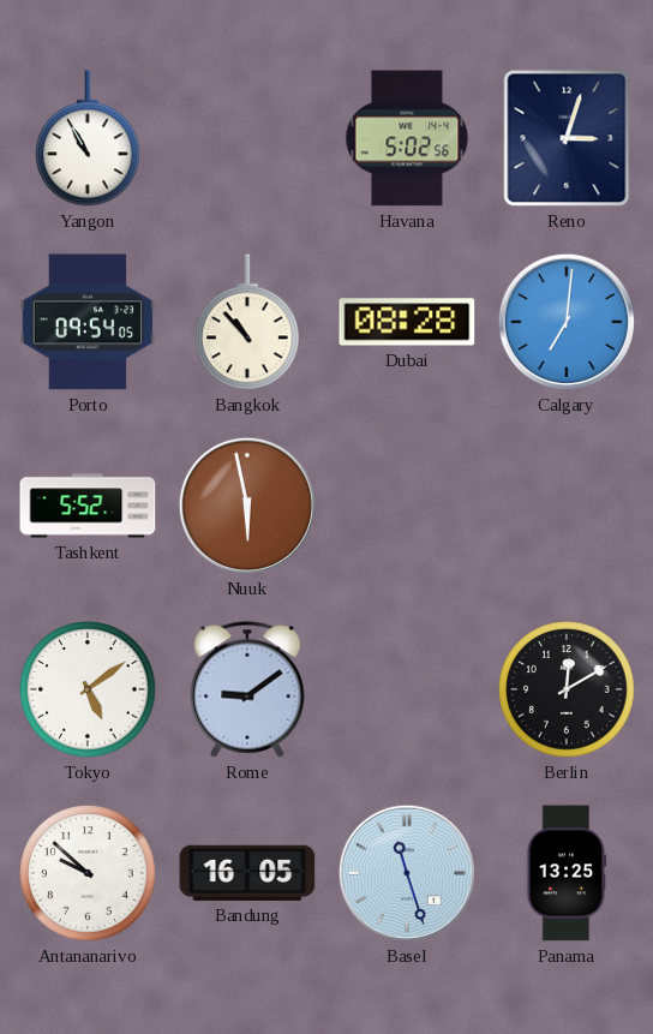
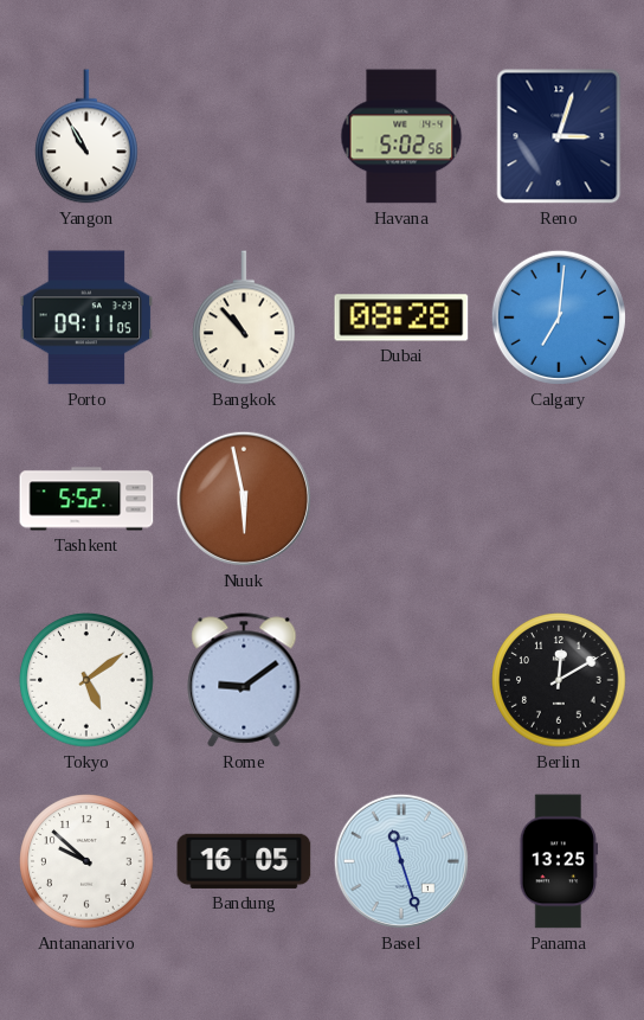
Porto: 09:54 -> 09:11 (86, 317)
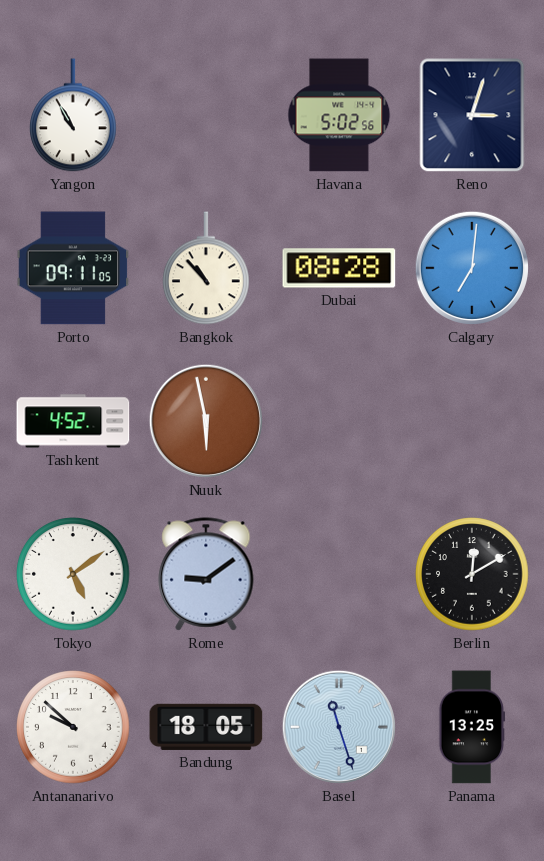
Tashkent: 5:52 -> 4:52 (73, 421)
Bandung: 16:05 -> 18:05 (206, 727)
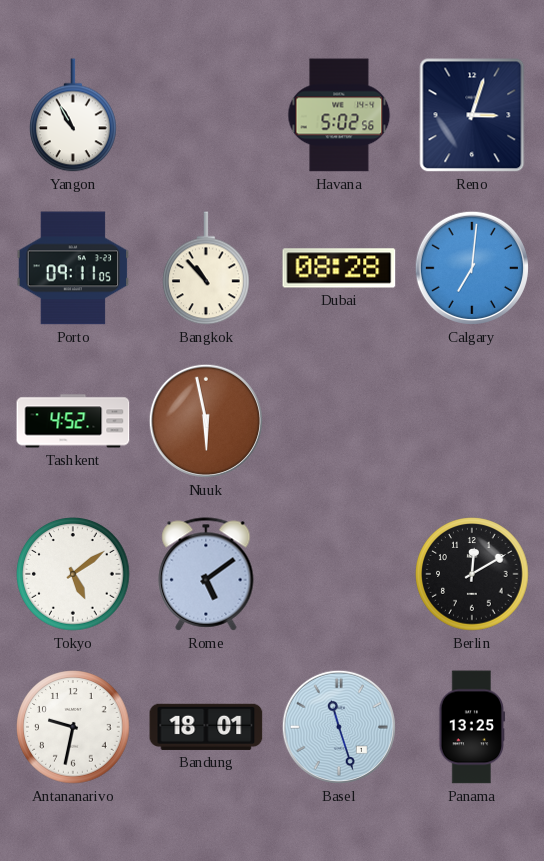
Rome: 9:09 -> 5:09 (206, 574)
Antananarivo: 9:52 -> 9:32 (73, 727)
Bandung: 18:05 -> 18:01 (206, 727)
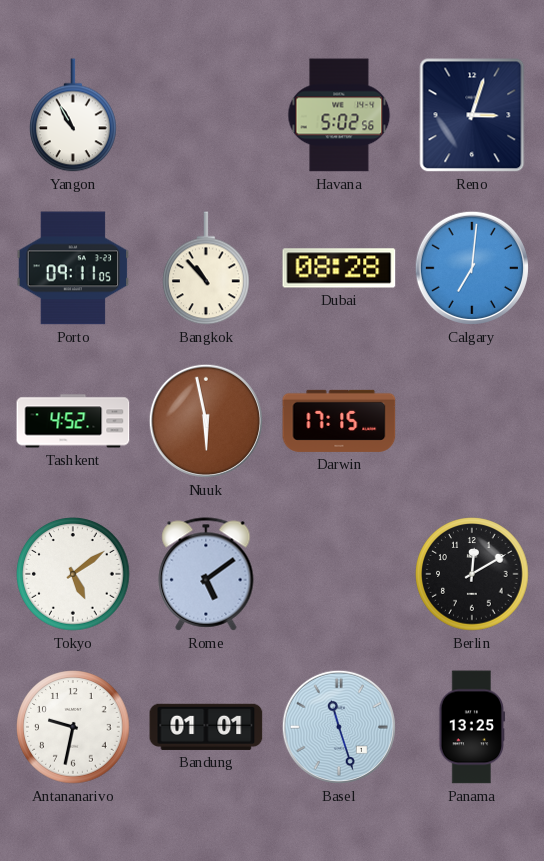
Darwin: none -> 17:15 (339, 421)
Bandung: 18:01 -> 01:01 (206, 727)
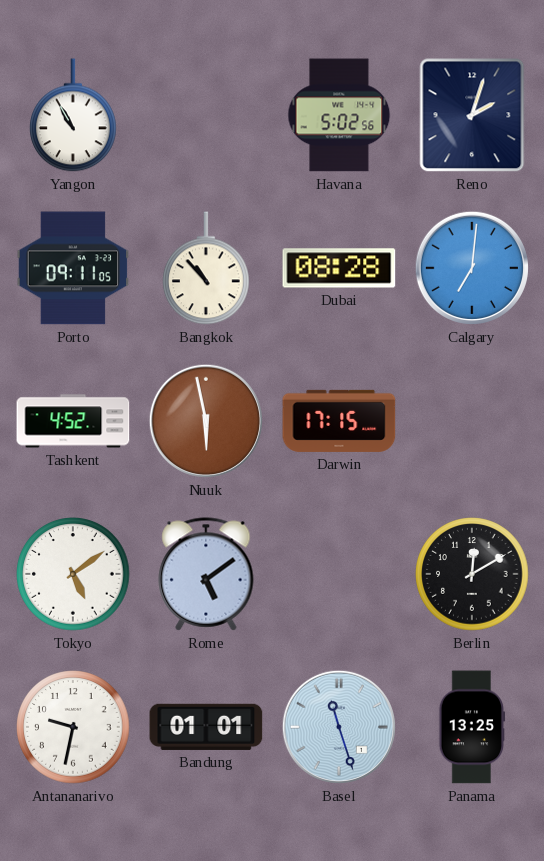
Reno: 3:03 -> 2:03 (472, 115)
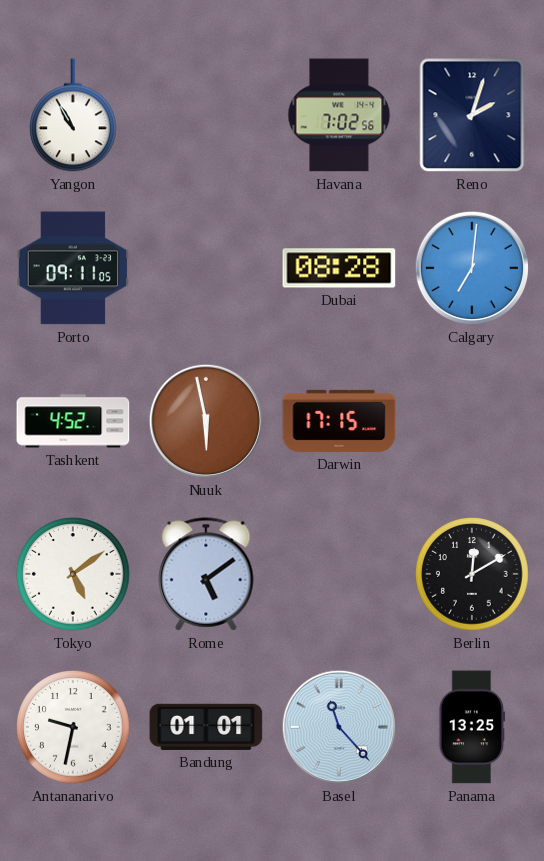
Havana: 5:02 -> 7:02 (339, 115)
Bangkok: 10:53 -> none (207, 268)
Basel: 11:27 -> 11:23 (339, 727)
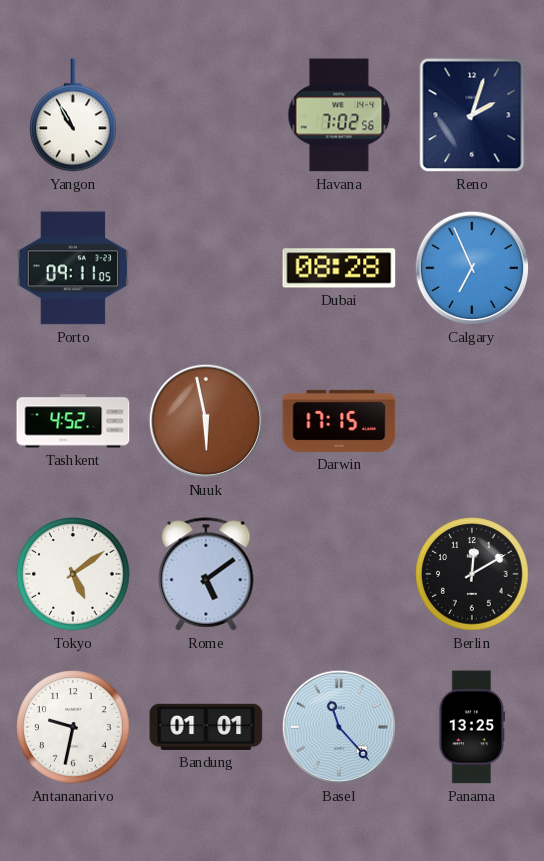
Calgary: 7:01 -> 6:56 (472, 268)
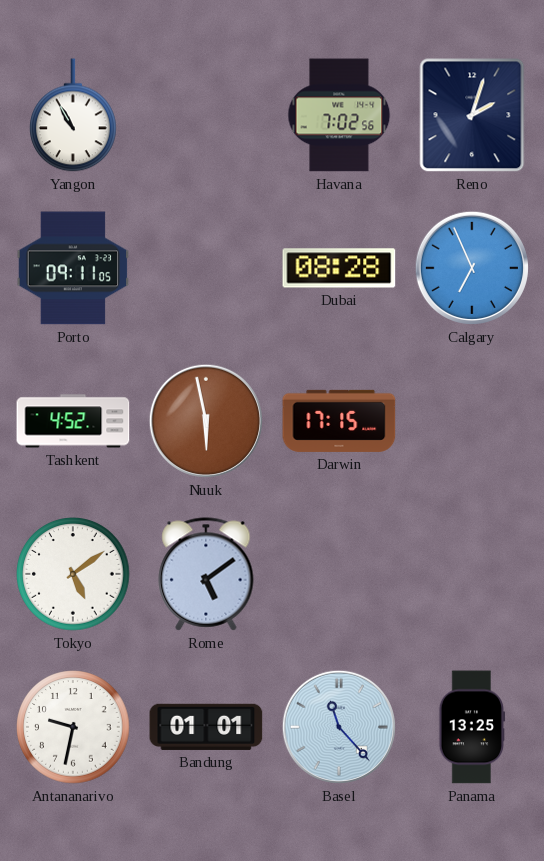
Berlin: 12:10 -> none (472, 574)
